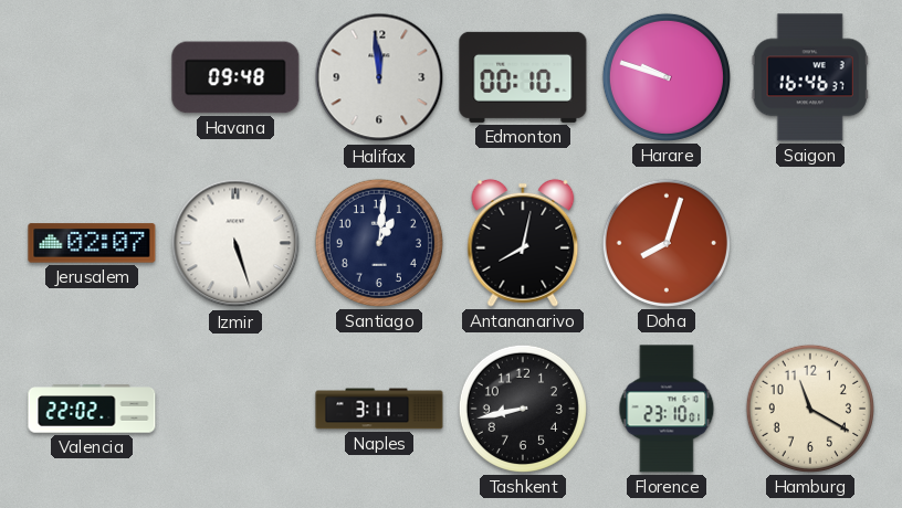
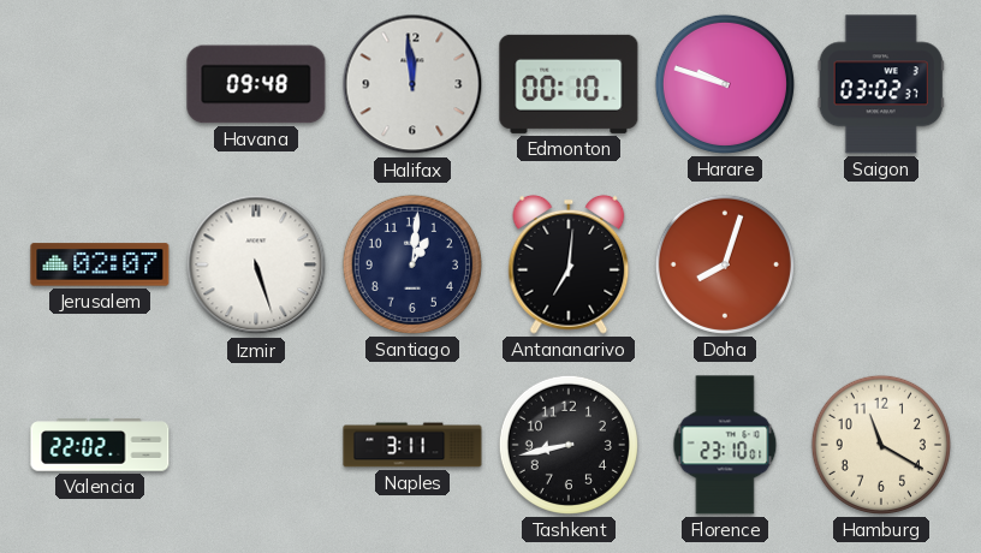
Saigon: 16:46 -> 03:02 (881, 84)
Antananarivo: 8:02 -> 7:01 (569, 264)
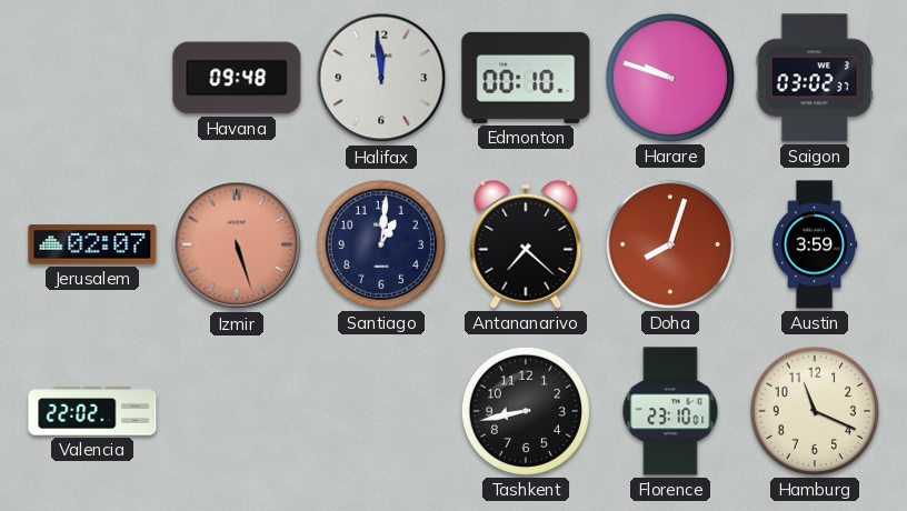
Izmir dial: white -> salmon (237, 244)
Antananarivo: 7:01 -> 7:22 (526, 244)
Austin: none -> 3:59 (815, 244)
Naples: 3:11 -> none (412, 445)
Hamburg: 11:20 -> 11:19 (815, 411)
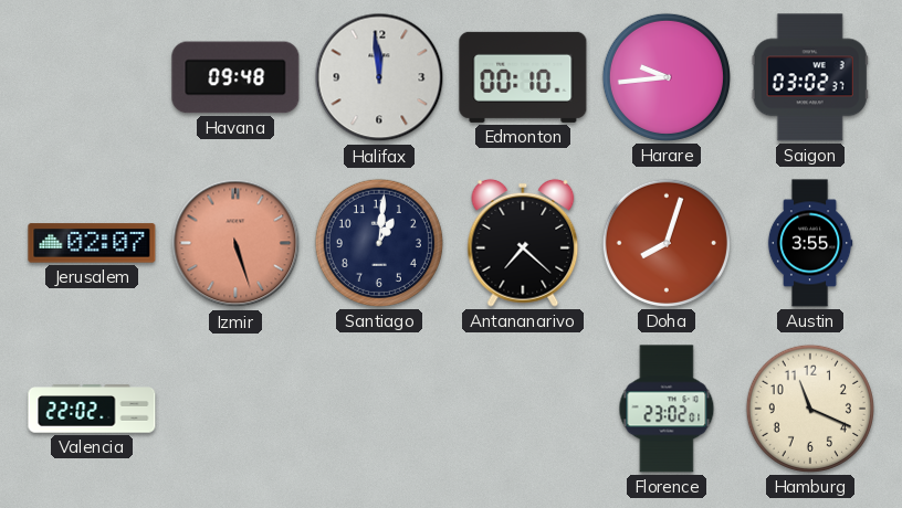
Harare: 9:48 -> 9:44 (667, 77)
Austin: 3:59 -> 3:55 (810, 243)
Tashkent: 8:43 -> none (526, 411)
Florence: 23:10 -> 23:02 (667, 409)
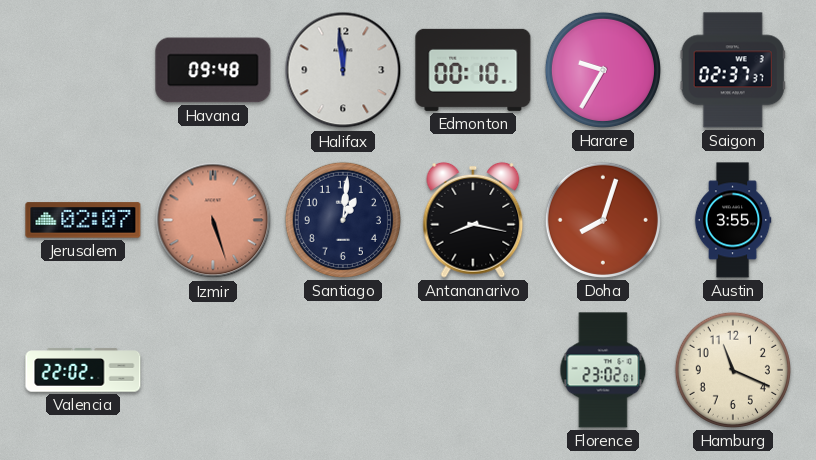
Harare: 9:44 -> 9:35 (603, 70)
Saigon: 03:02 -> 02:37 (733, 70)
Antananarivo: 7:22 -> 8:17 (473, 220)
